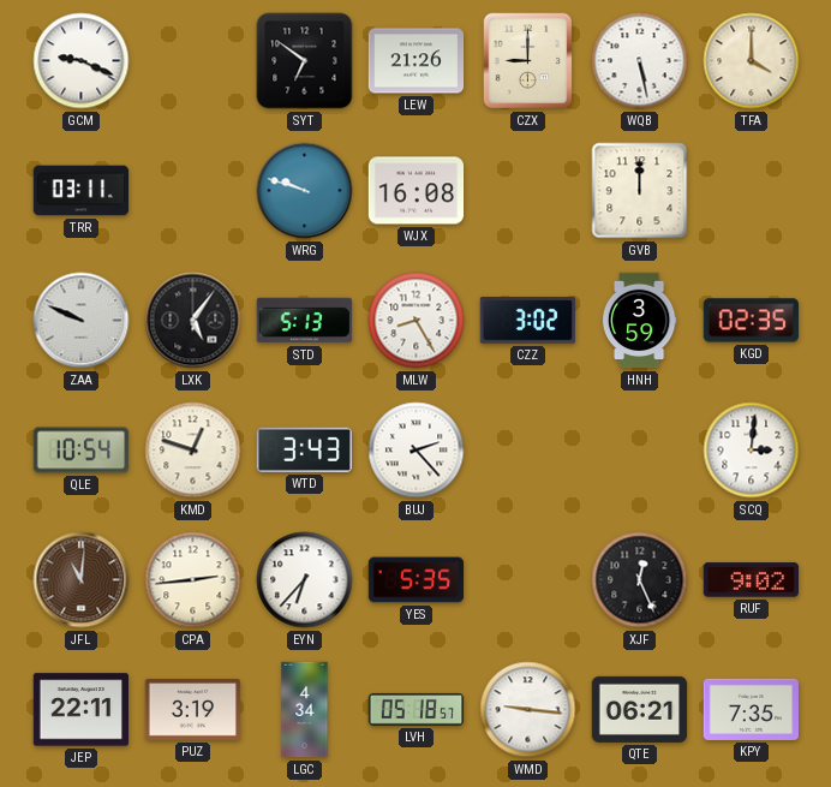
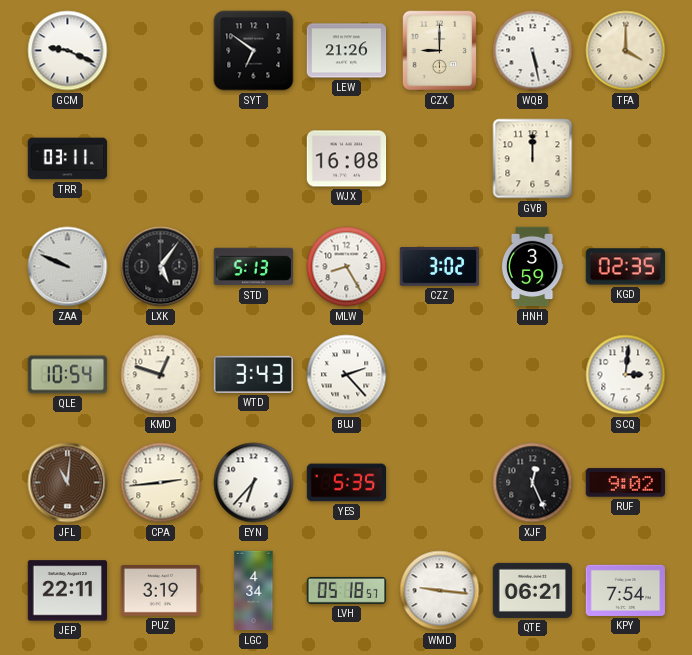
WRG: 9:48 -> none (305, 191)
KPY: 7:35 -> 7:54 (626, 590)
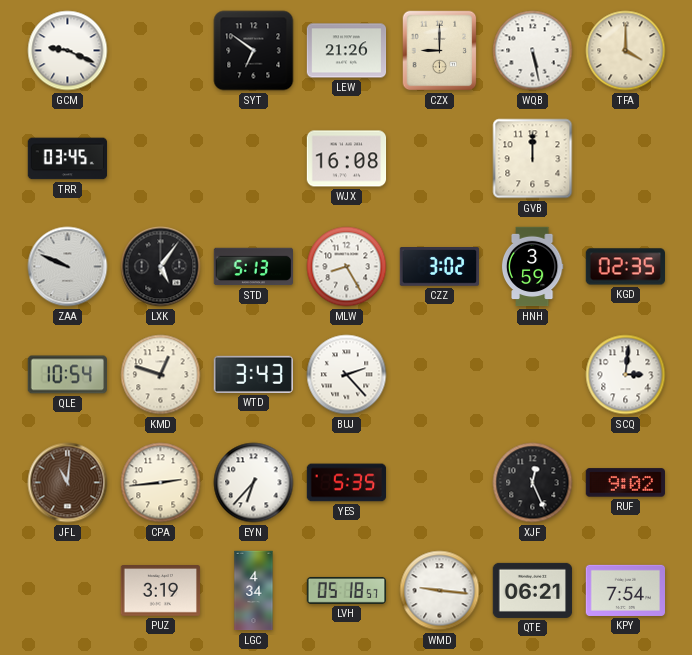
TRR: 03:11 -> 03:45 (68, 159)
JEP: 22:11 -> none (67, 591)
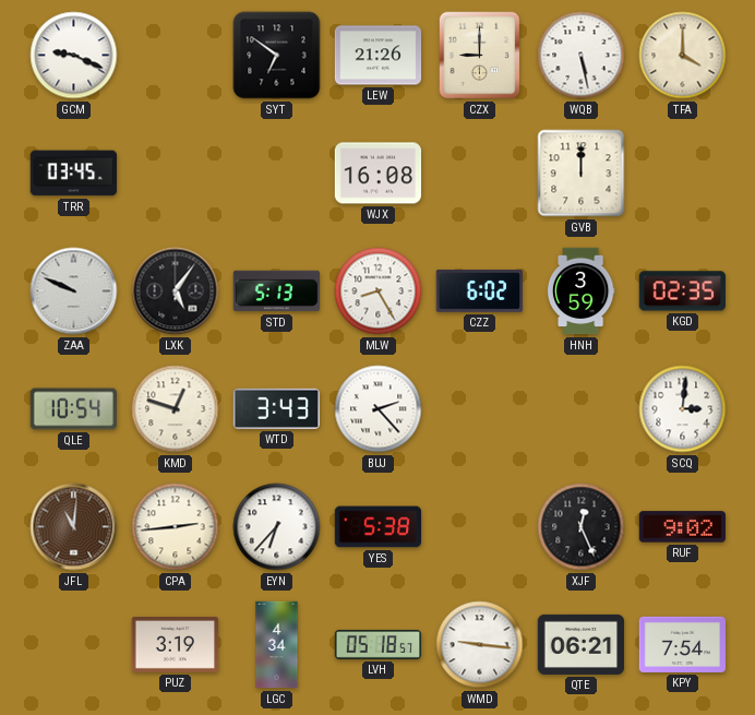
CZZ: 3:02 -> 6:02 (479, 291)
YES: 5:35 -> 5:38 (379, 527)
